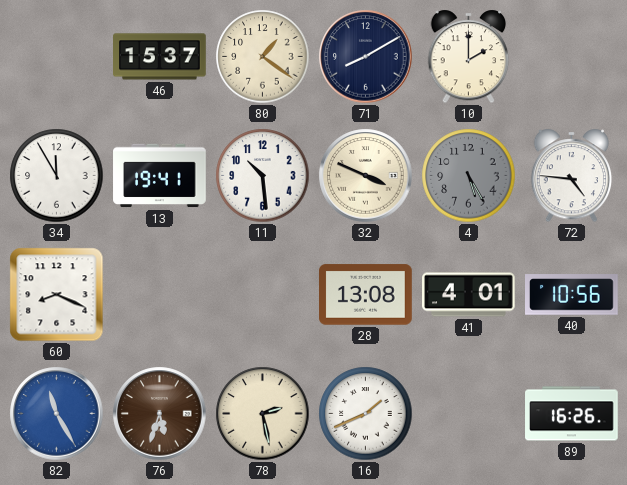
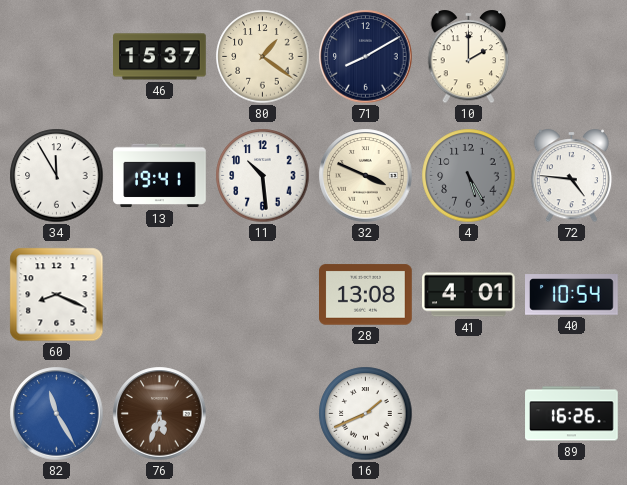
40: 10:56 -> 10:54 (572, 295)
78: 2:28 -> none (263, 414)
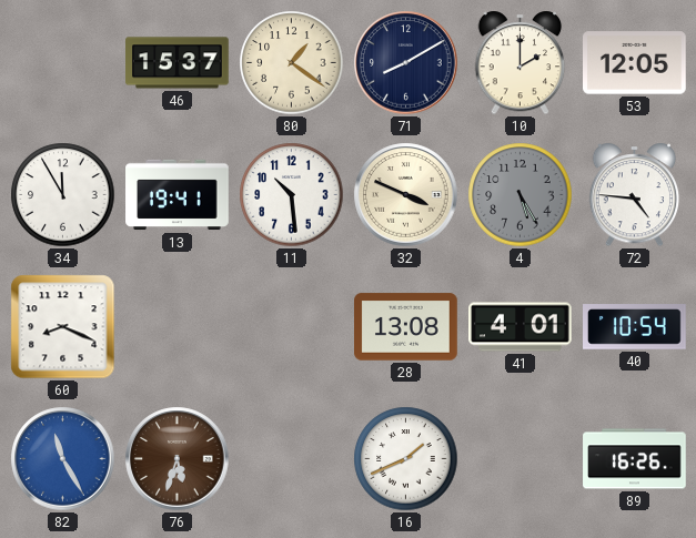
53: none -> 12:05 (635, 63)
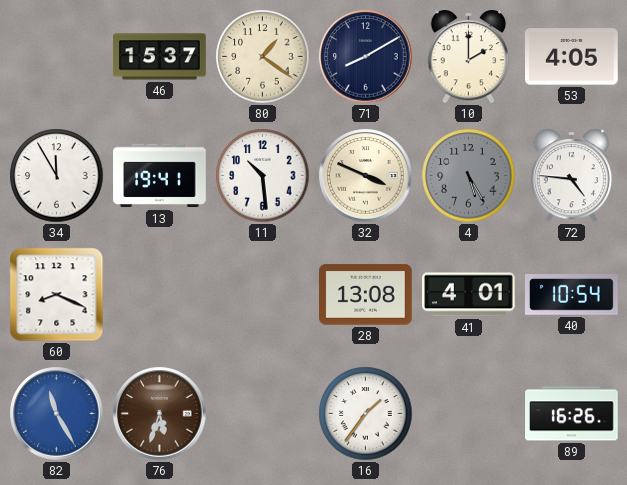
53: 12:05 -> 4:05 (572, 57)
16: 1:41 -> 1:36 (366, 414)
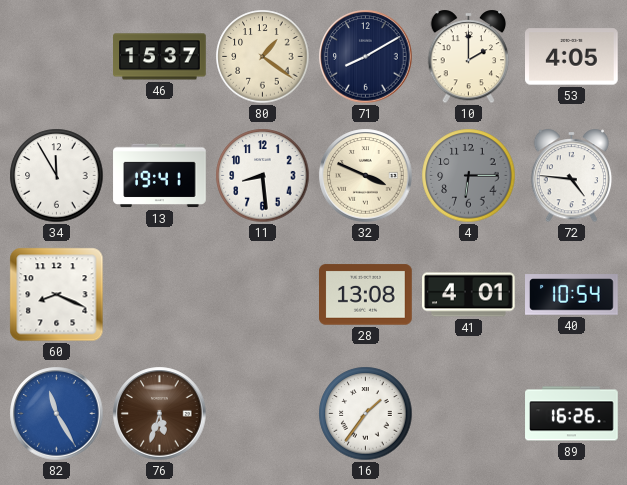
11: 10:29 -> 8:29 (263, 176)
4: 5:25 -> 6:15 (469, 176)
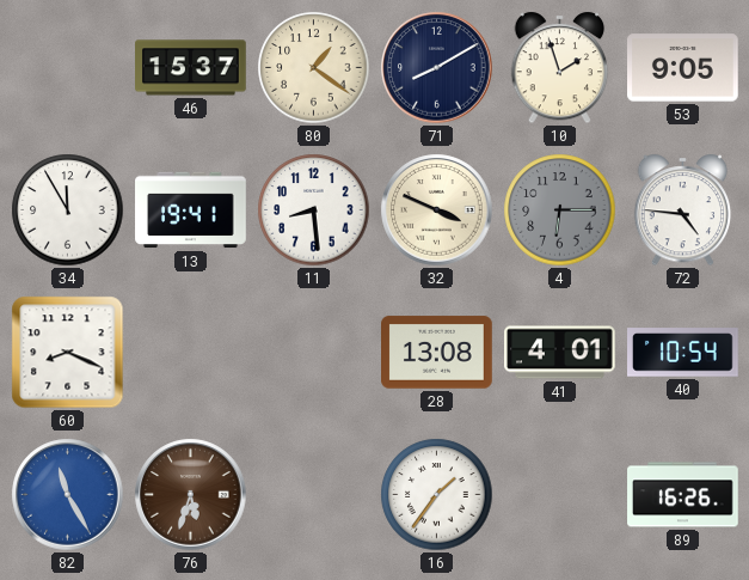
10: 2:00 -> 1:57 (560, 68)
53: 4:05 -> 9:05 (683, 68)
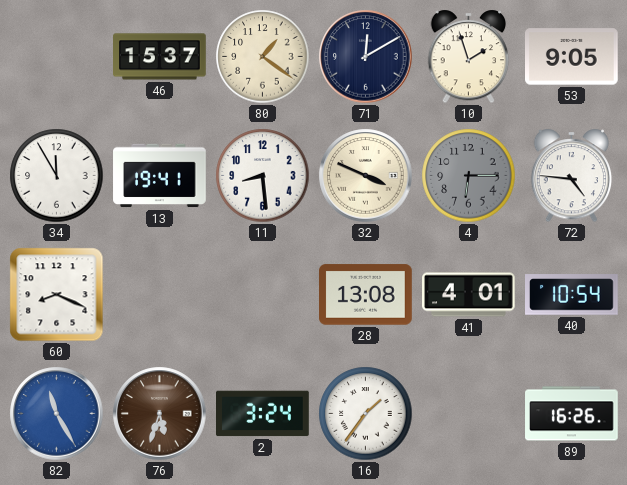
71: 8:10 -> 12:10 (366, 57)
2: none -> 3:24 (263, 414)
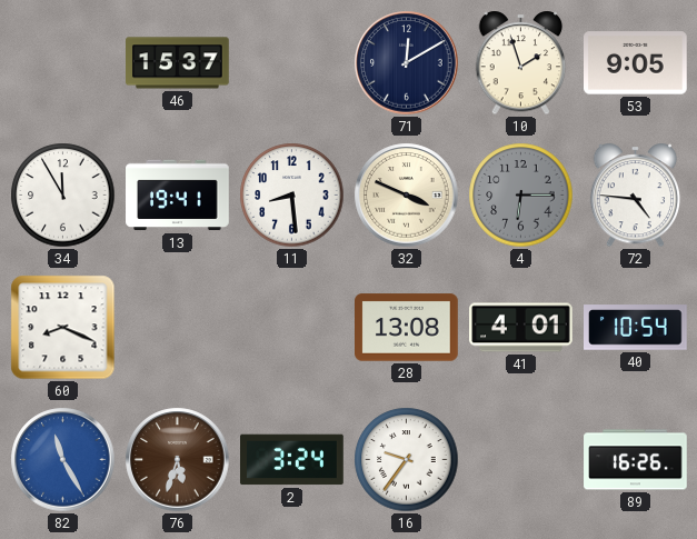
80: 1:21 -> none (263, 57)
16: 1:36 -> 9:36 (407, 460)
